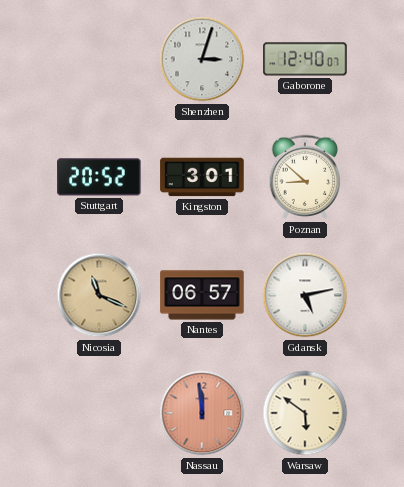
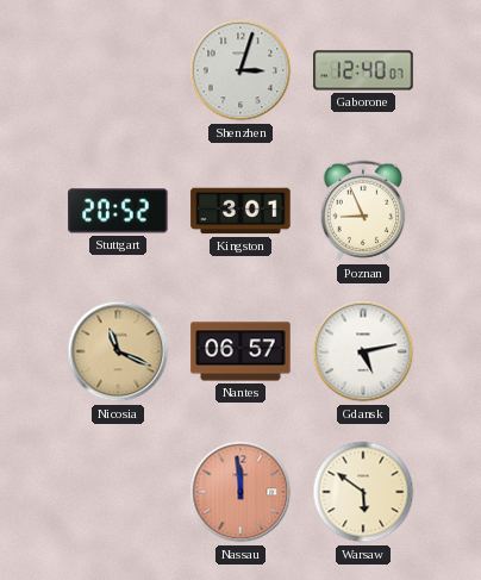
Poznan: 8:52 -> 8:56 (363, 211)
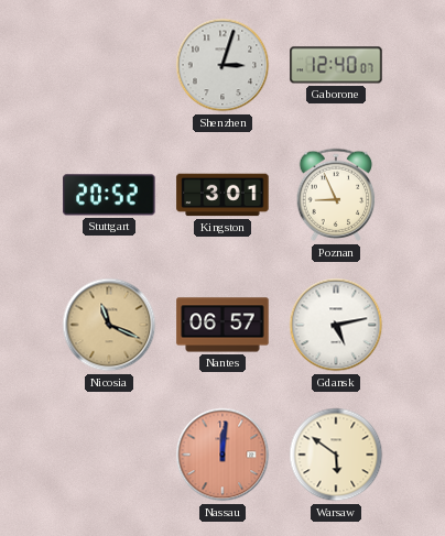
Nassau: 11:59 -> 12:01 (223, 455)
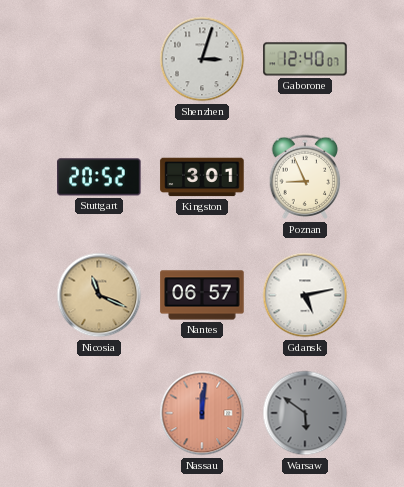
Warsaw dial: cream -> grey (305, 413)
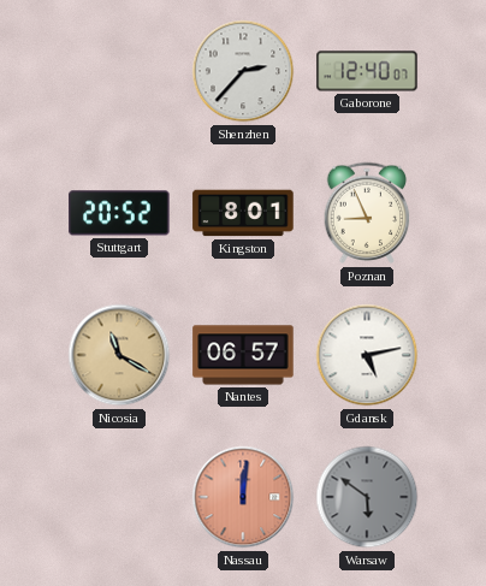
Shenzhen: 3:03 -> 2:37 (243, 71)
Kingston: 3:01 -> 8:01 (243, 213)
Nicosia: 11:19 -> 11:20 (119, 355)
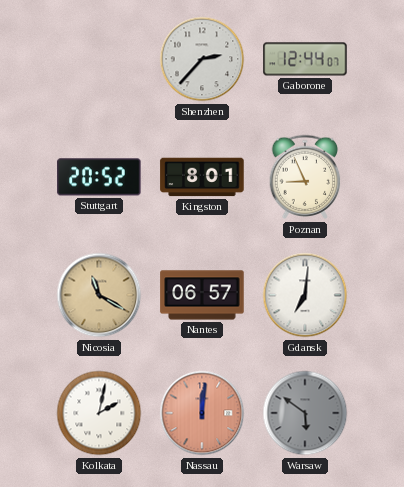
Gaborone: 12:40 -> 12:44 (305, 59)
Gdansk: 5:13 -> 7:01 (305, 295)
Kolkata: none -> 2:02 (99, 413)
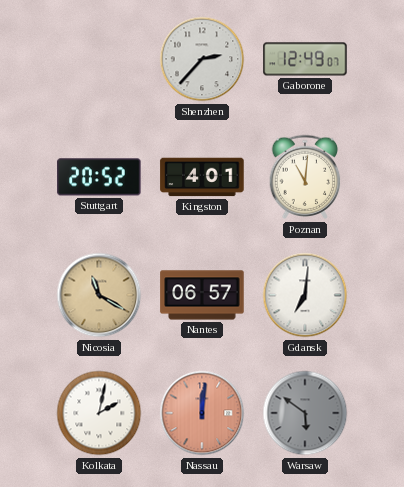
Gaborone: 12:44 -> 12:49 (305, 59)
Kingston: 8:01 -> 4:01 (202, 177)
Poznan: 8:56 -> 11:01 (305, 177)
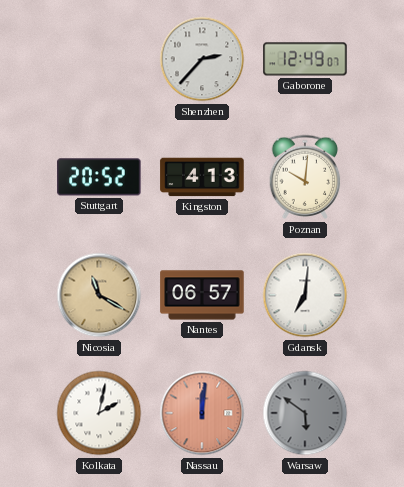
Kingston: 4:01 -> 4:13 (202, 177)
Poznan: 11:01 -> 10:01 (305, 177)
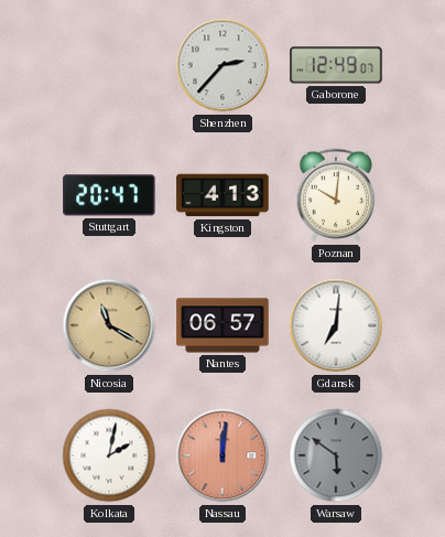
Stuttgart: 20:52 -> 20:47 (109, 195)
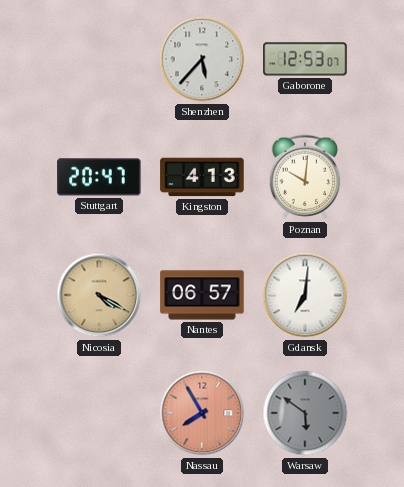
Shenzhen: 2:37 -> 5:37 (202, 59)
Gaborone: 12:49 -> 12:53 (305, 59)
Nicosia: 11:20 -> 4:20 (99, 295)
Kolkata: 2:02 -> none (109, 455)
Nassau: 12:01 -> 7:55 (202, 413)
